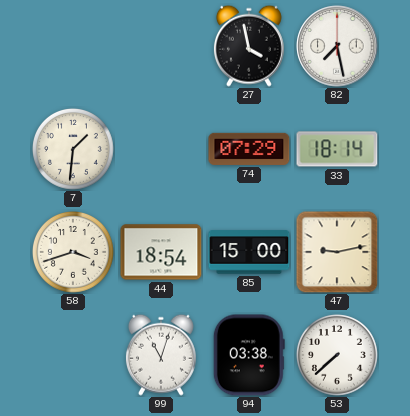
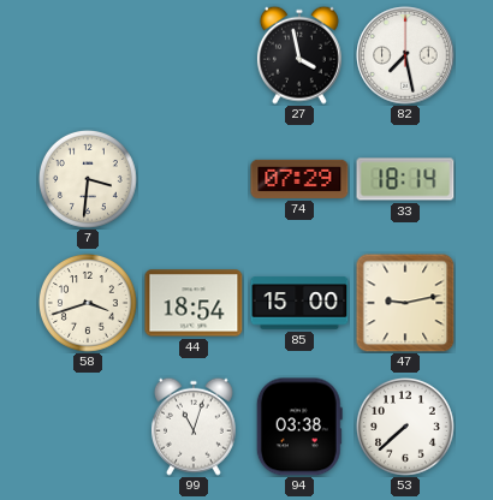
7: 1:31 -> 3:31 (88, 179)
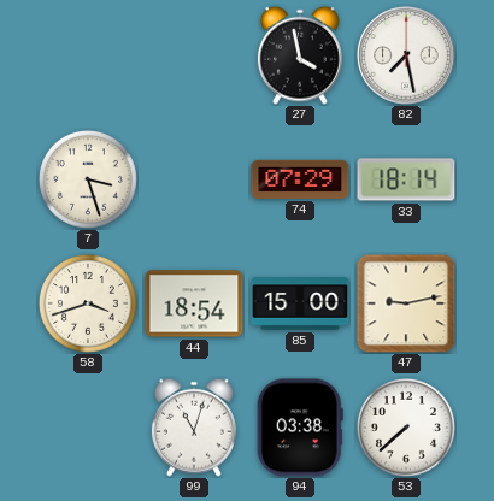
7: 3:31 -> 3:27 (88, 179)
